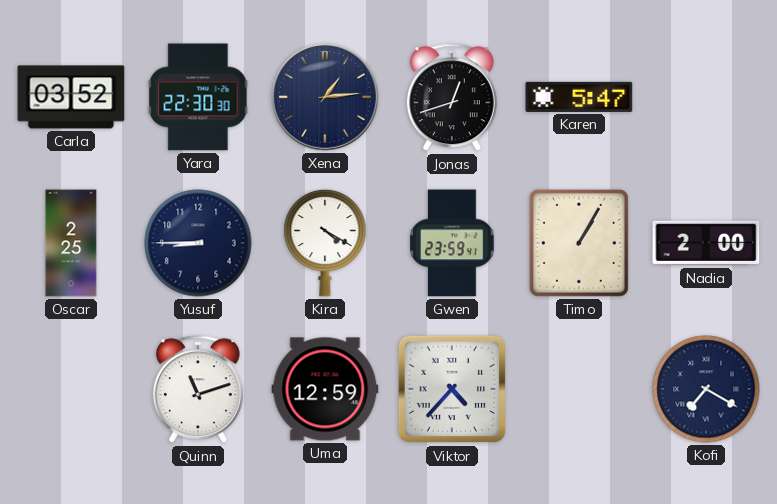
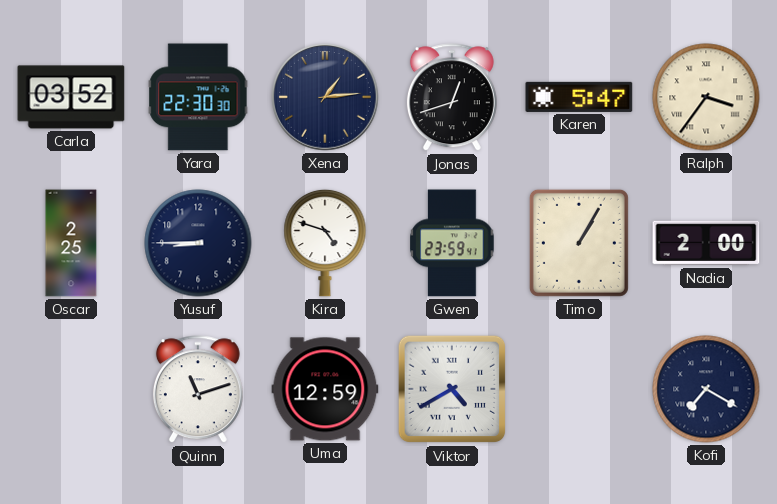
Ralph: none -> 3:36 (706, 97)
Kira: 4:20 -> 4:48 (325, 243)
Viktor: 4:37 -> 4:40 (452, 389)
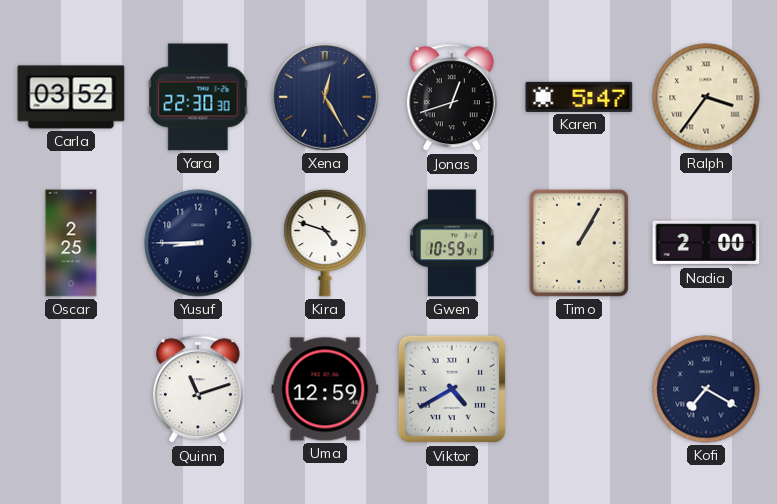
Xena: 1:14 -> 12:25 (325, 97)
Gwen: 23:59 -> 10:59 (452, 243)
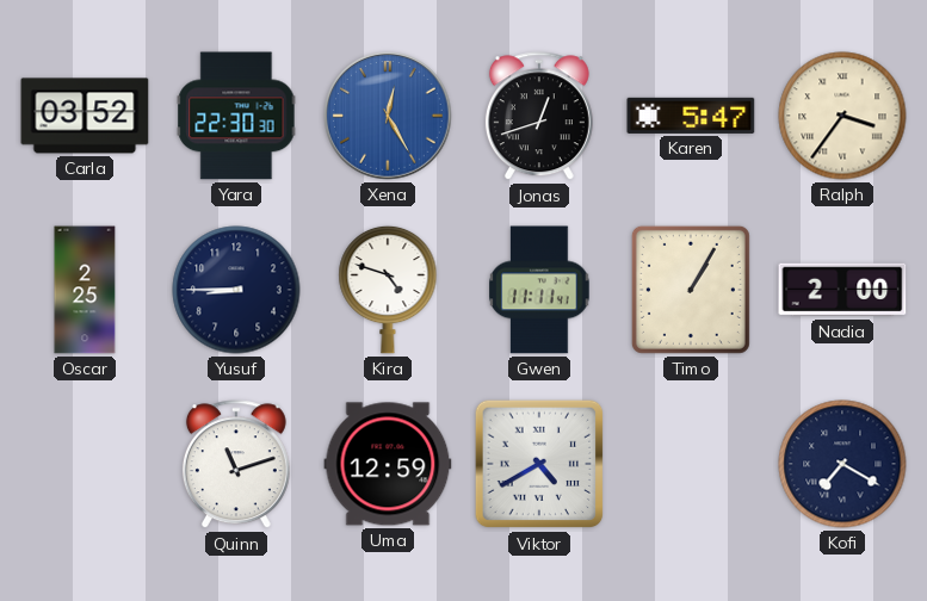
Xena dial: navy -> blue (388, 116)
Gwen: 10:59 -> 11:11 (539, 290)
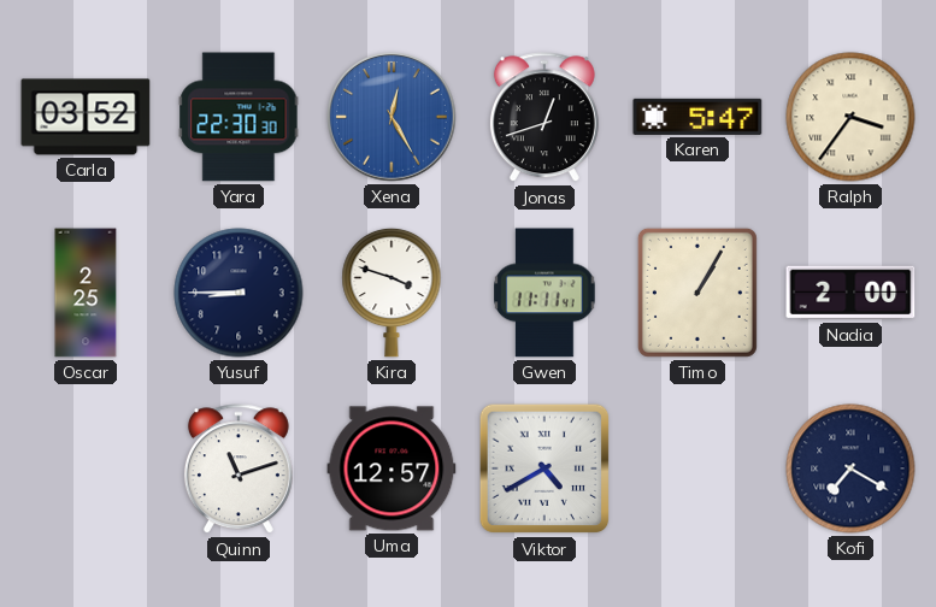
Kira: 4:48 -> 3:48 (392, 293)
Uma: 12:59 -> 12:57 (392, 468)
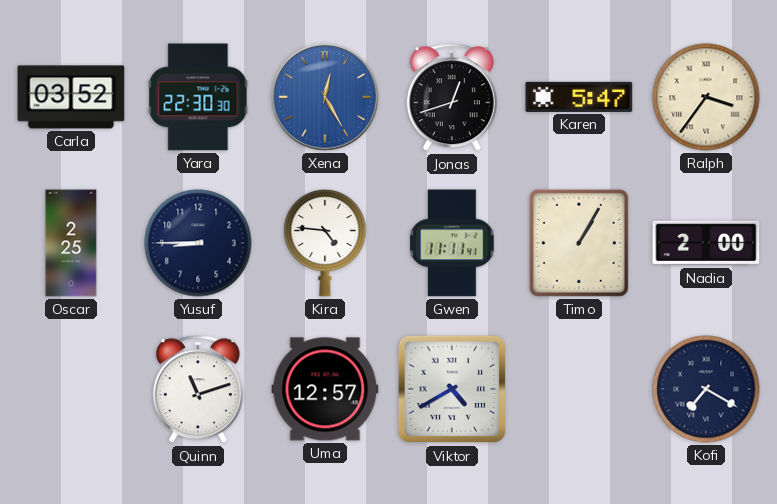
Kira: 3:48 -> 4:46 (325, 243)
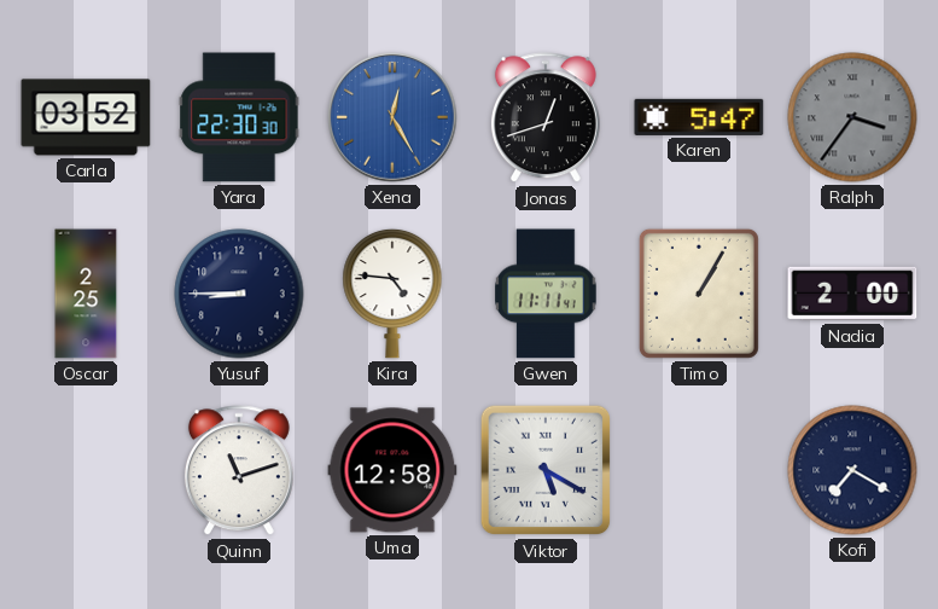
Ralph dial: cream -> grey (852, 117)
Uma: 12:57 -> 12:58 (392, 470)
Viktor: 4:40 -> 5:20 (546, 470)
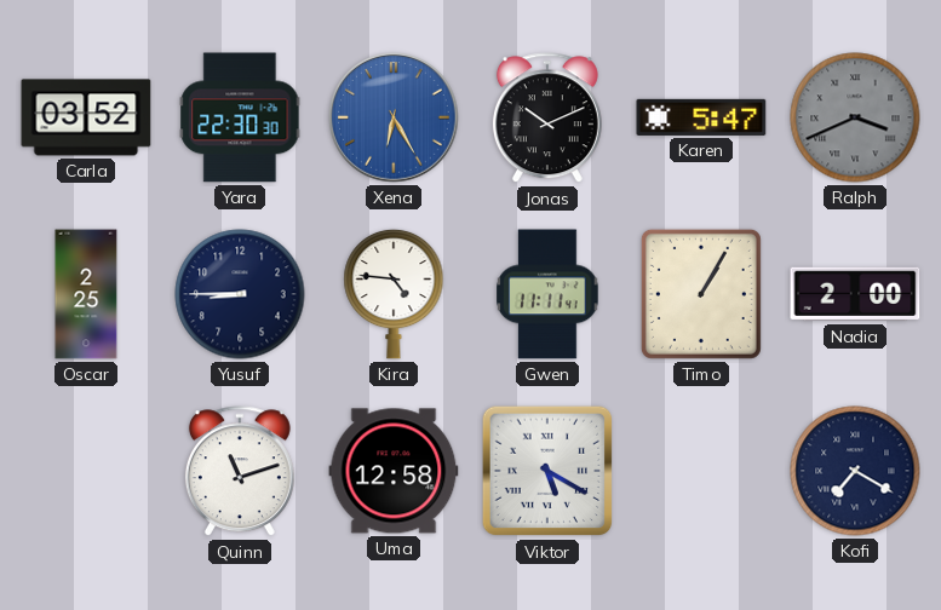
Xena: 12:25 -> 6:25 (394, 117)
Jonas: 12:42 -> 10:11 (547, 119)
Ralph: 3:36 -> 3:41 (855, 117)
